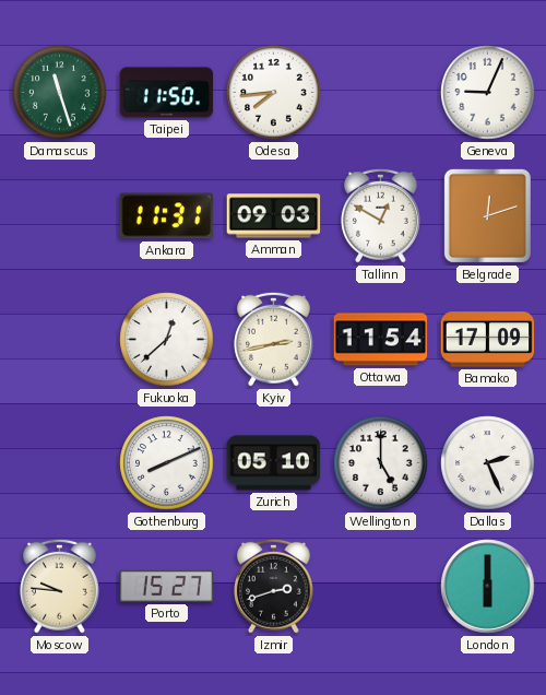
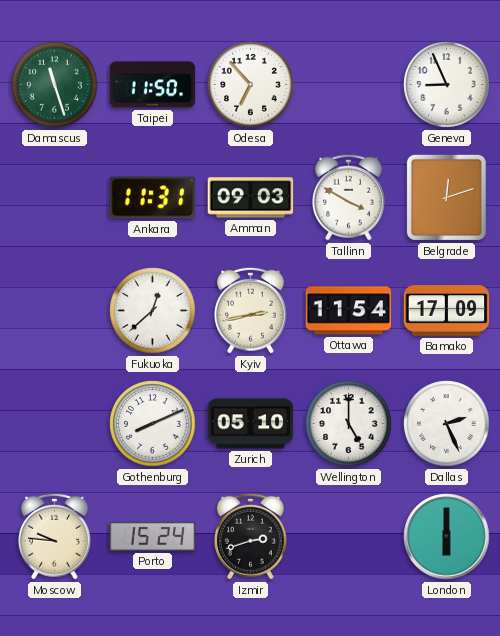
Odesa: 7:44 -> 6:53 (251, 85)
Geneva: 9:04 -> 8:56 (447, 85)
Tallinn: 12:50 -> 3:50 (349, 197)
Porto: 15:27 -> 15:24 (153, 536)
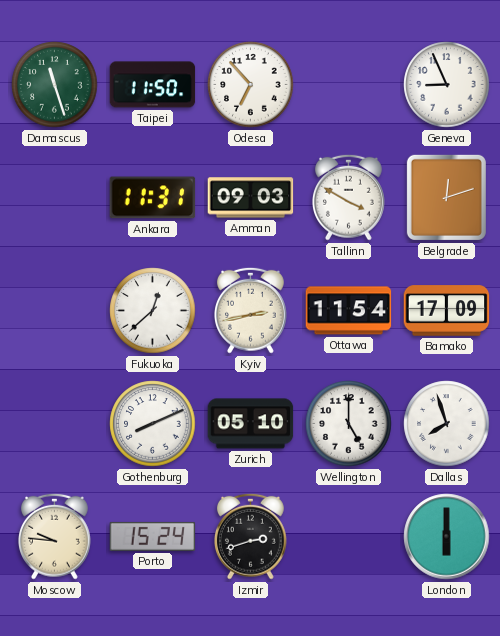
Dallas: 2:26 -> 7:57 (447, 424)
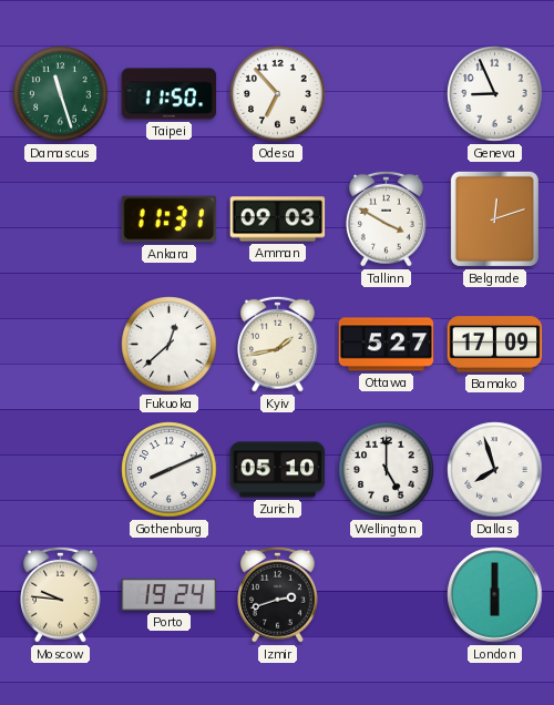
Kyiv: 2:43 -> 1:43 (278, 344)
Ottawa: 11:54 -> 5:27 (387, 345)
Porto: 15:24 -> 19:24 (170, 594)
